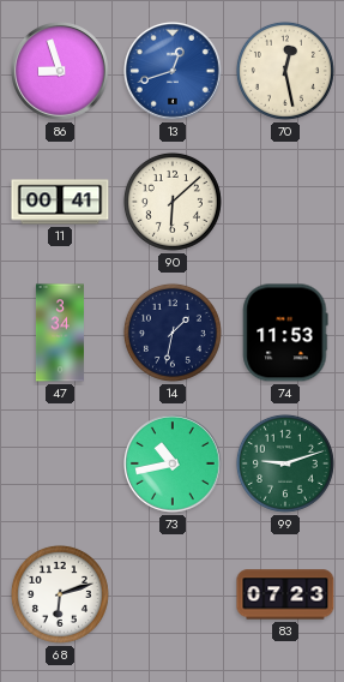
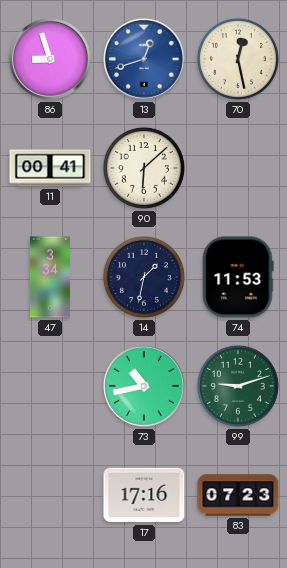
68: 6:12 -> none (60, 594)
17: none -> 17:16 (144, 495)
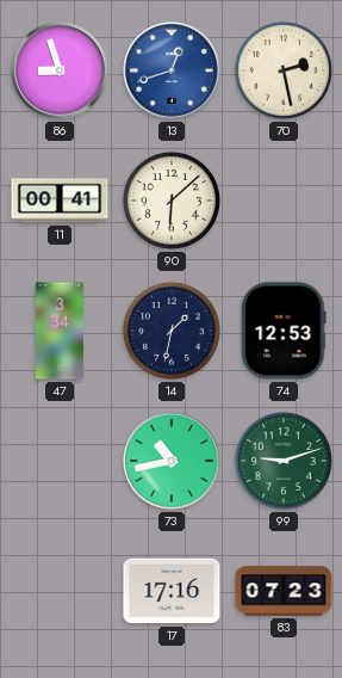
70: 12:28 -> 2:28 (284, 70)
74: 11:53 -> 12:53 (284, 331)
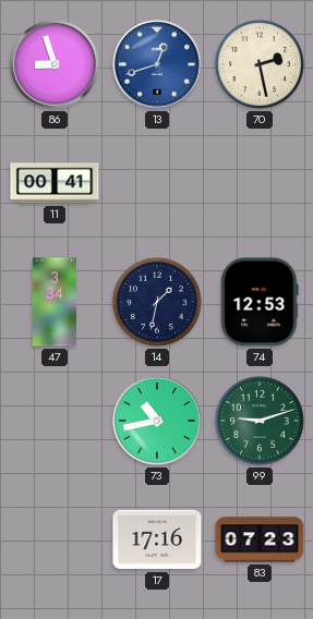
90: 6:08 -> none (172, 201)
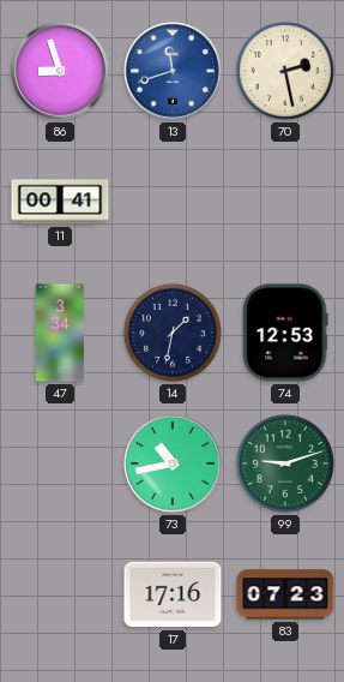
13: 12:42 -> 11:42 (174, 72)
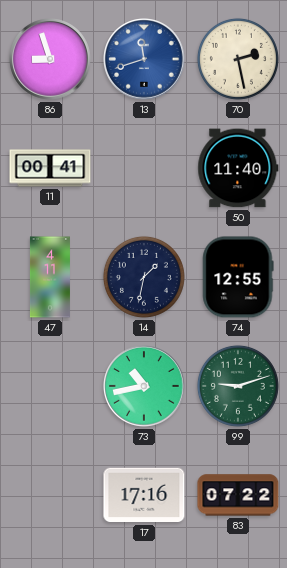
50: none -> 11:40 (238, 168)
47: 3:34 -> 4:11 (50, 277)
74: 12:53 -> 12:55 (238, 277)
83: 07:23 -> 07:22 (238, 495)
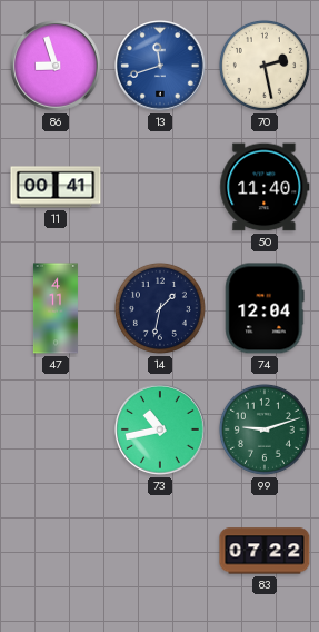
74: 12:55 -> 12:04 (265, 308)
17: 17:16 -> none (144, 495)
